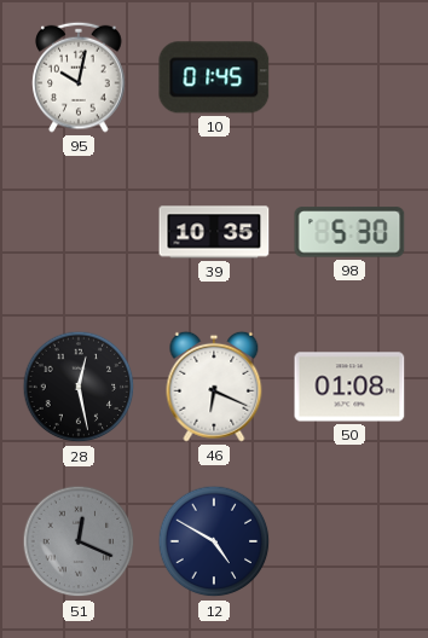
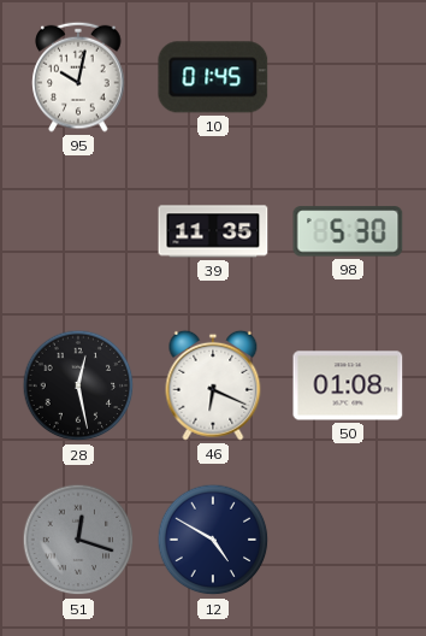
39: 10:35 -> 11:35 (213, 231)
51: 12:19 -> 12:18 (78, 540)
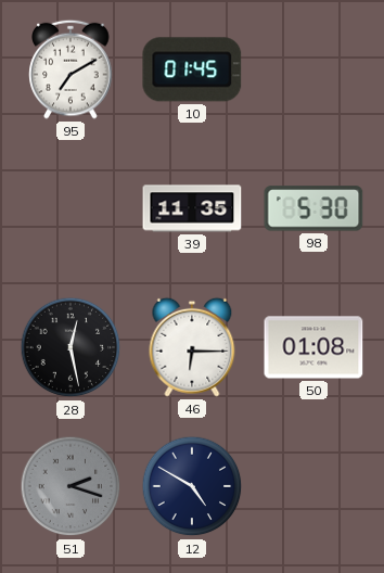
95: 10:02 -> 7:10 (71, 69)
46: 6:19 -> 6:15 (192, 347)
51: 12:18 -> 2:18 (71, 486)
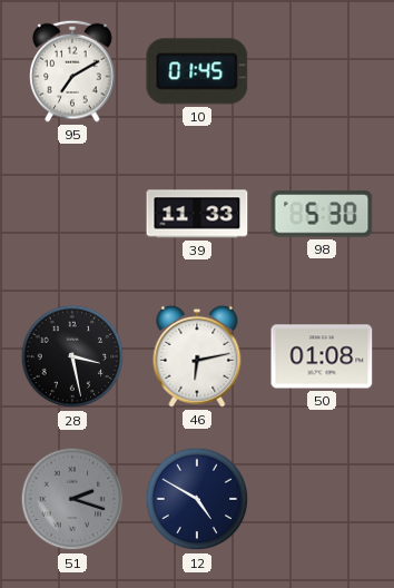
39: 11:35 -> 11:33 (197, 214)
28: 12:28 -> 3:28 (72, 356)
46: 6:15 -> 6:13 (197, 356)
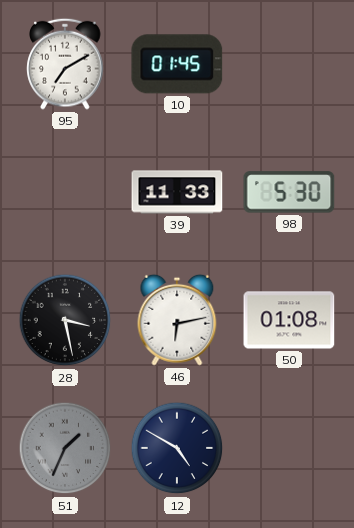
51: 2:18 -> 1:34 (65, 448)
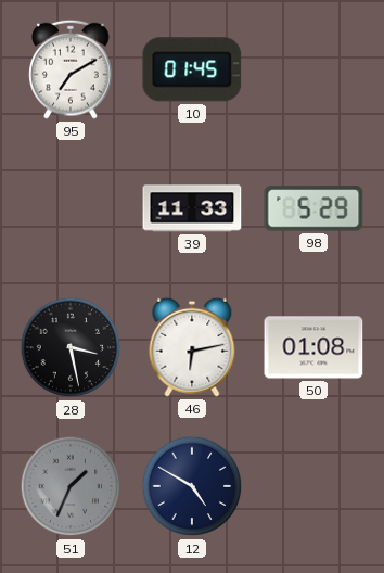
98: 5:30 -> 5:29 (313, 208)
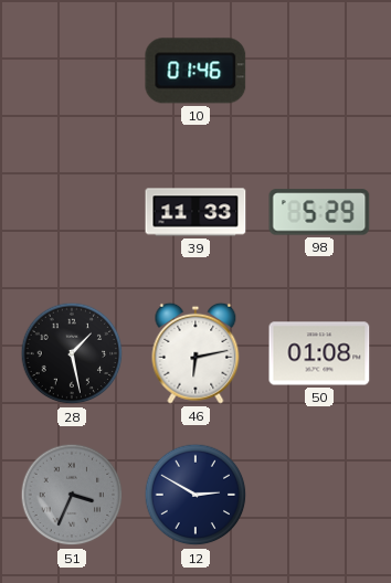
95: 7:10 -> none (71, 69)
10: 01:45 -> 01:46 (196, 71)
28: 3:28 -> 1:28 (72, 353)
51: 1:34 -> 3:34 (72, 495)
12: 4:50 -> 2:50 (196, 495)
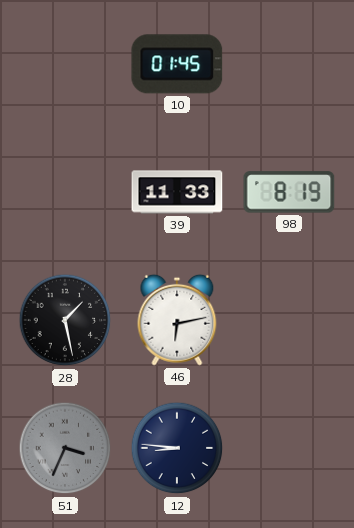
10: 01:46 -> 01:45 (177, 64)
98: 5:29 -> 8:19 (289, 192)
50: 01:08 -> none (319, 353)
12: 2:50 -> 8:46 (177, 448)
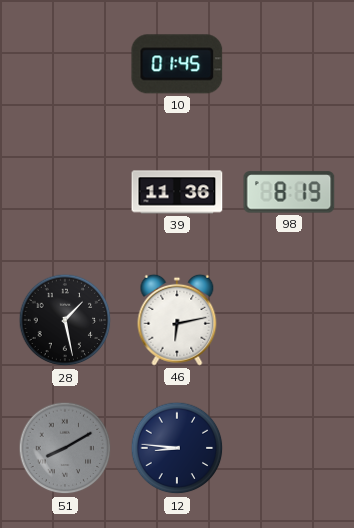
39: 11:33 -> 11:36 (177, 192)
51: 3:34 -> 8:10 (65, 448)
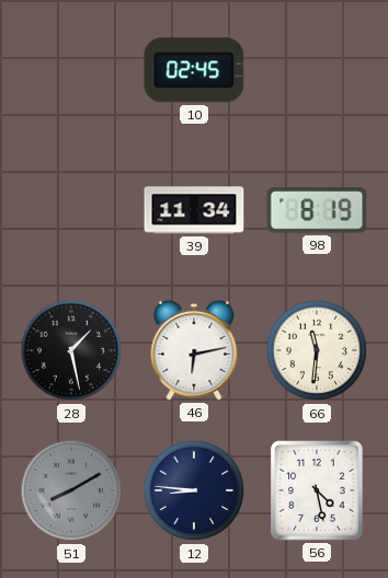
10: 01:45 -> 02:45 (194, 70)
39: 11:36 -> 11:34 (194, 210)
66: none -> 11:31 (317, 350)
56: none -> 4:28 (317, 490)
